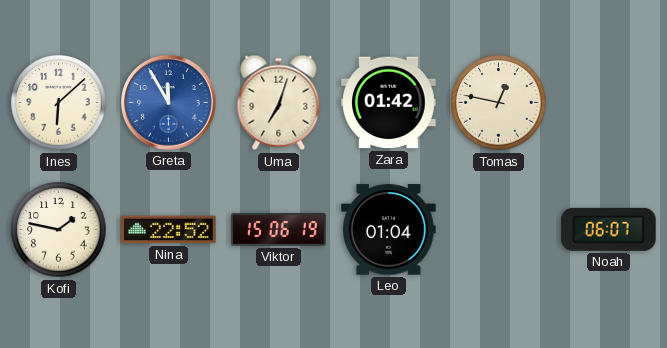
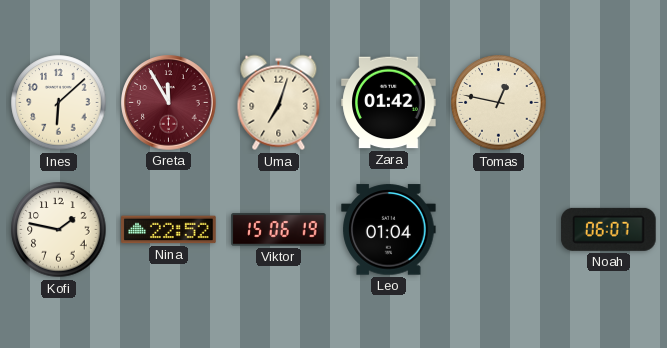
Greta dial: blue -> burgundy (169, 103)
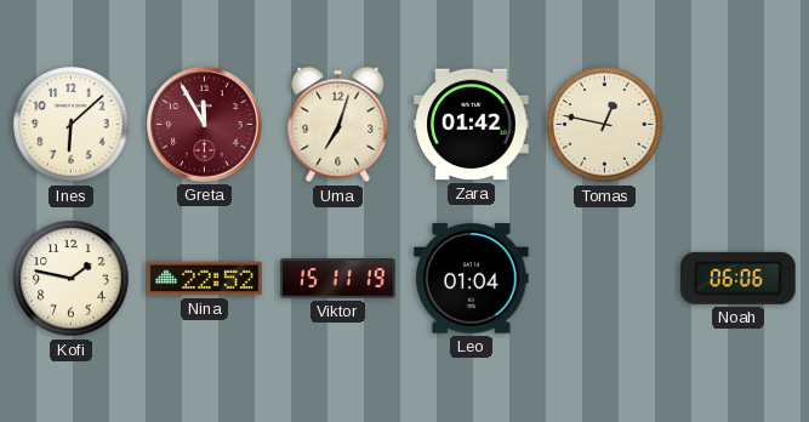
Viktor: 15:06 -> 15:11 (338, 279)
Noah: 06:07 -> 06:06 (739, 278)
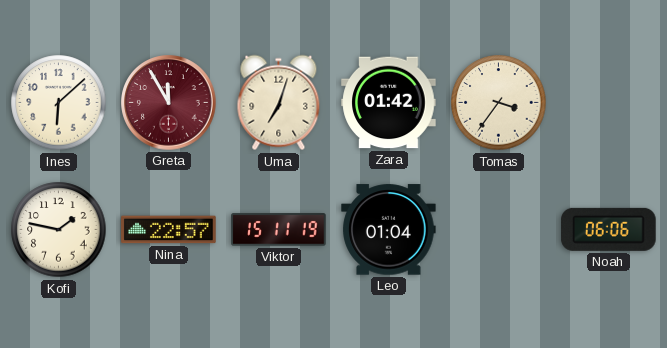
Tomas: 12:47 -> 3:36 (499, 103)
Nina: 22:52 -> 22:57 (169, 230)
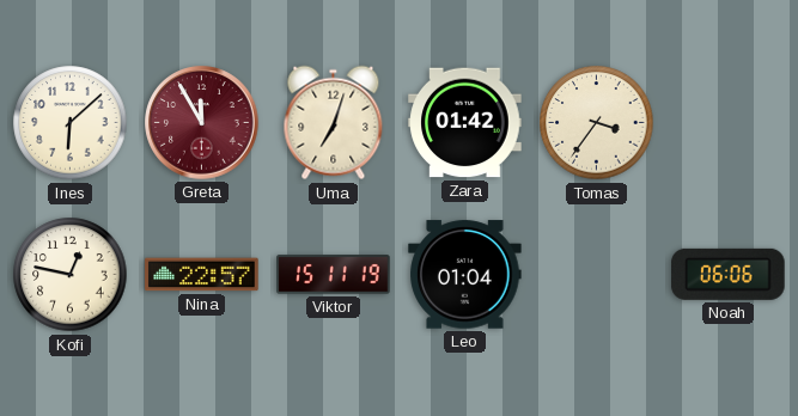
Kofi: 1:47 -> 12:47 (71, 275)
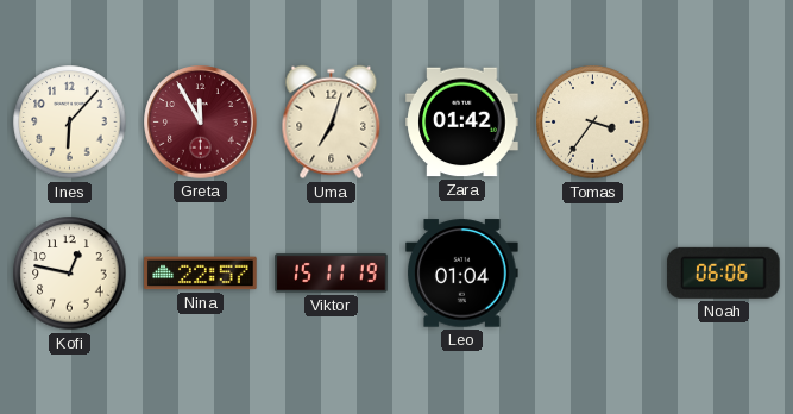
Ines: 6:08 -> 6:07 (70, 123)
